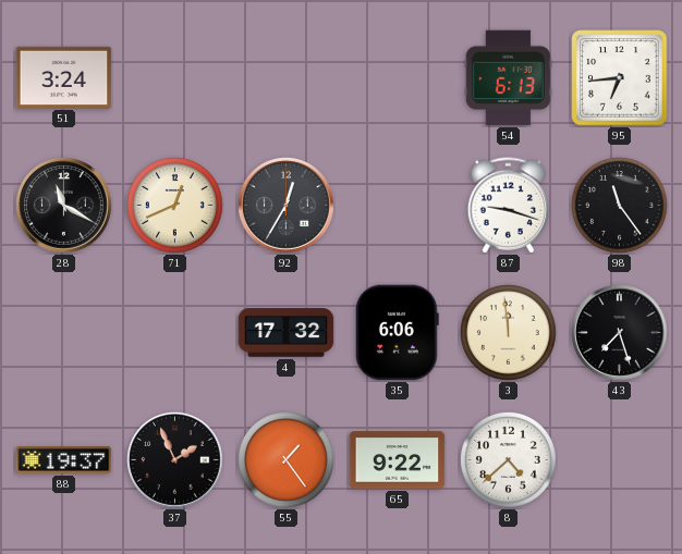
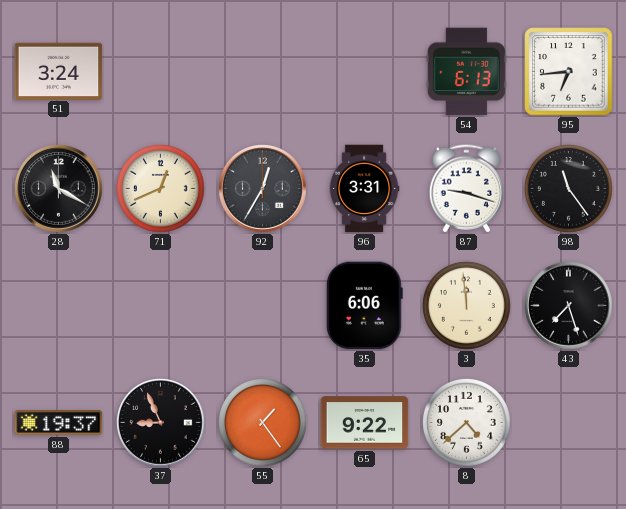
96: none -> 3:31 (364, 189)
4: 17:32 -> none (287, 333)
37: 1:56 -> 8:56 (161, 423)
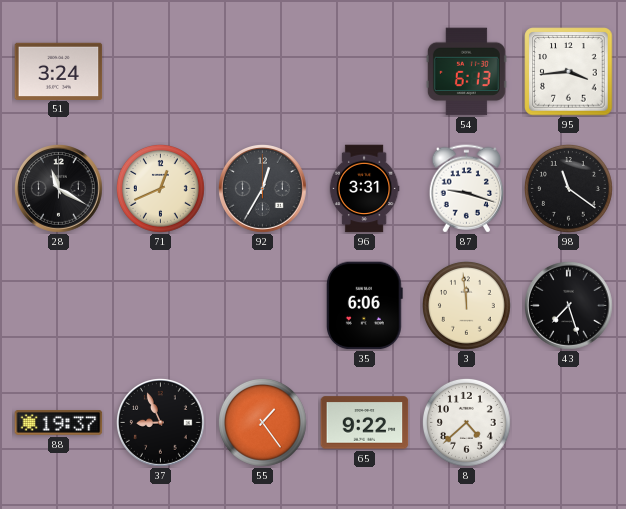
95: 6:44 -> 3:44 (569, 72)
98: 11:24 -> 11:21 (569, 189)
